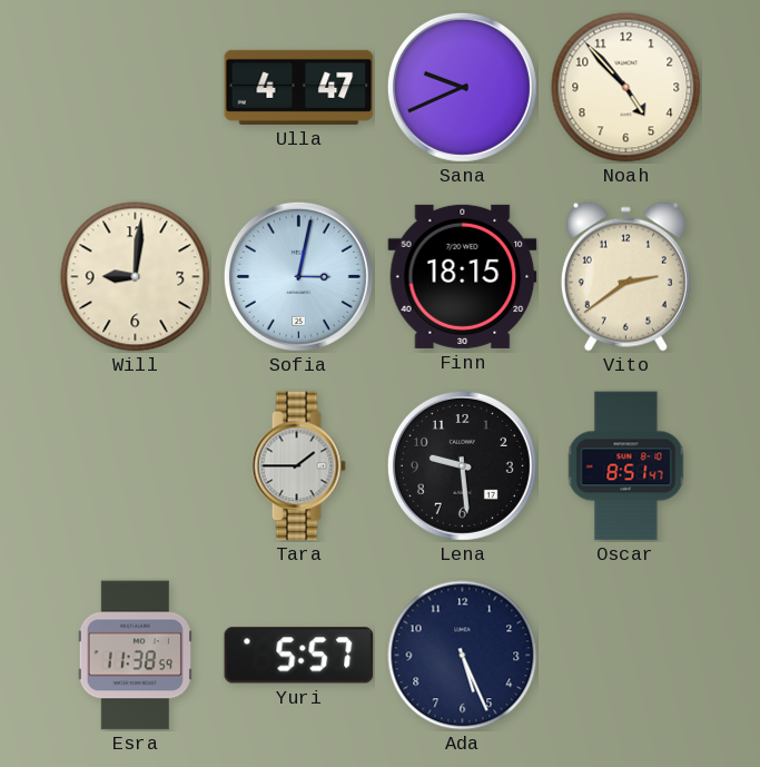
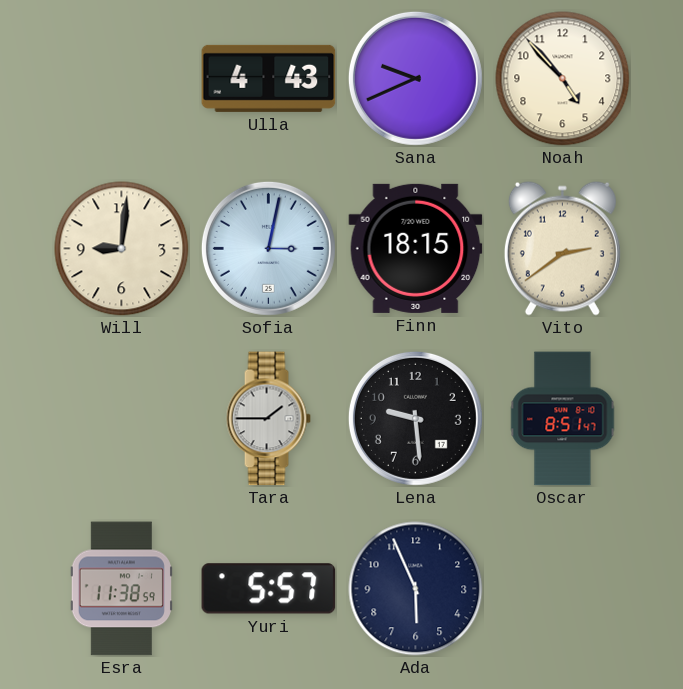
Ulla: 4:47 -> 4:43 (269, 78)
Ada: 5:26 -> 5:56 (416, 589)
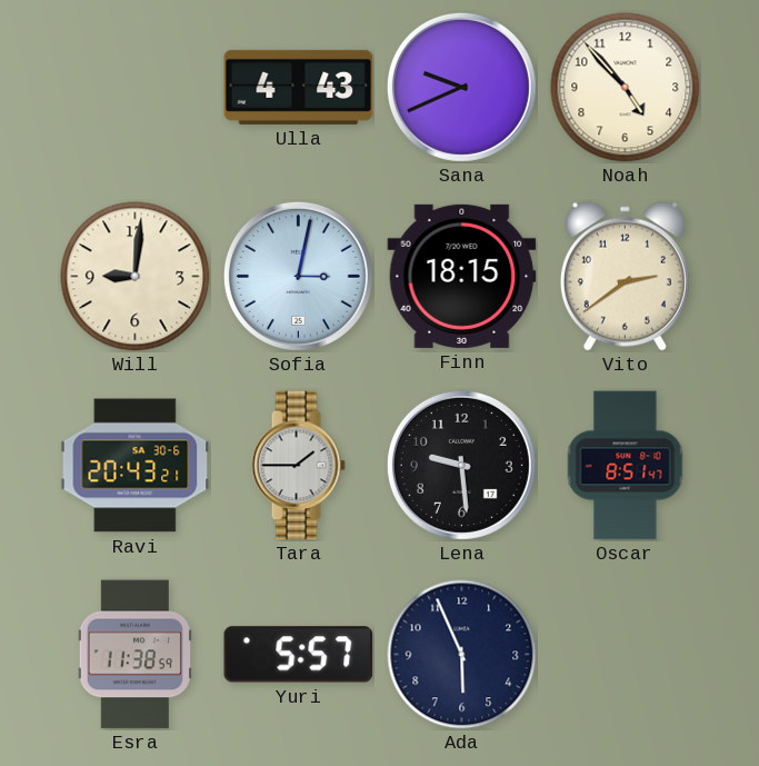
Ravi: none -> 20:43 (136, 466)
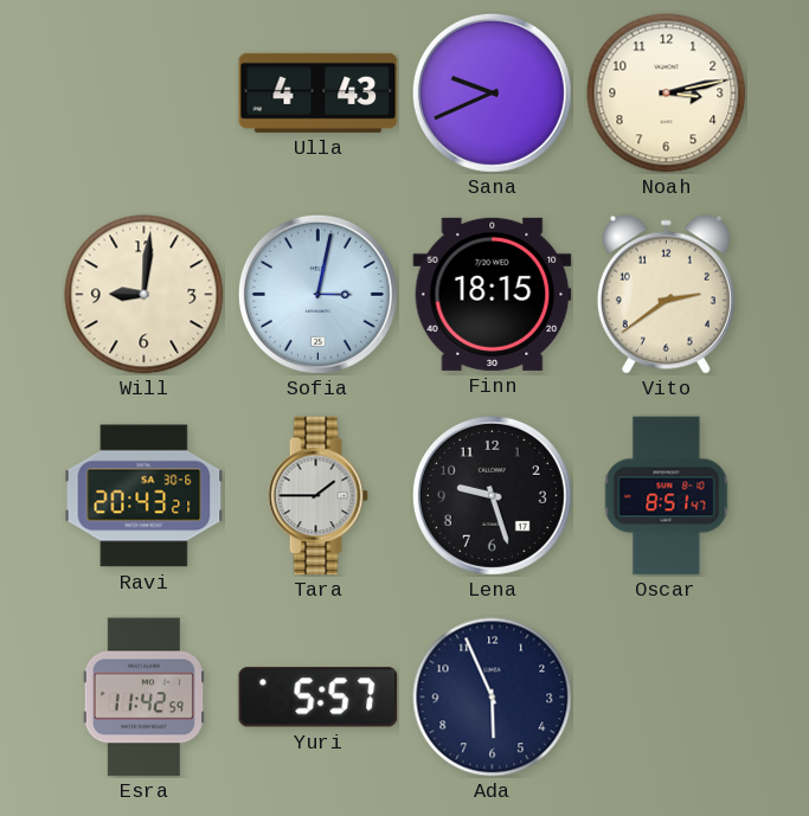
Noah: 4:53 -> 3:13 (667, 94)
Lena: 9:29 -> 9:27 (492, 495)
Esra: 11:38 -> 11:42 (143, 698)
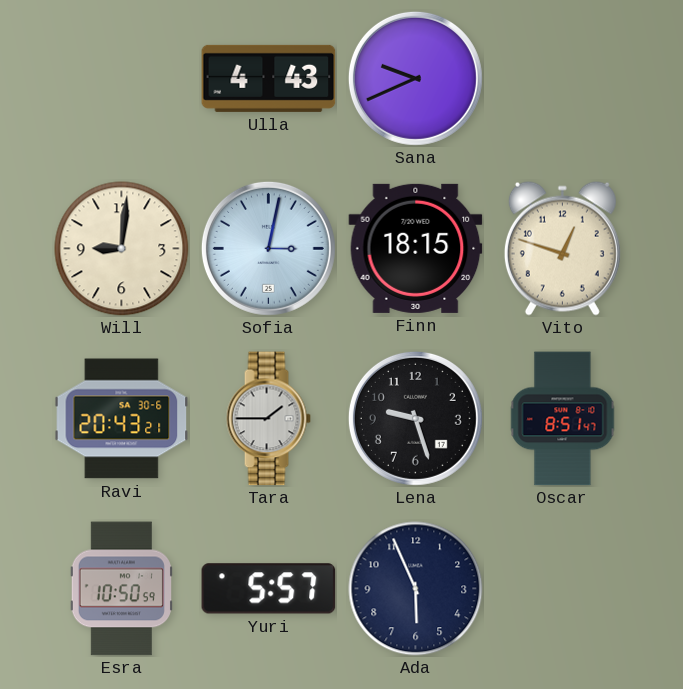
Noah: 3:13 -> none (667, 94)
Vito: 2:39 -> 12:48 (562, 248)
Esra: 11:42 -> 10:50 (121, 589)
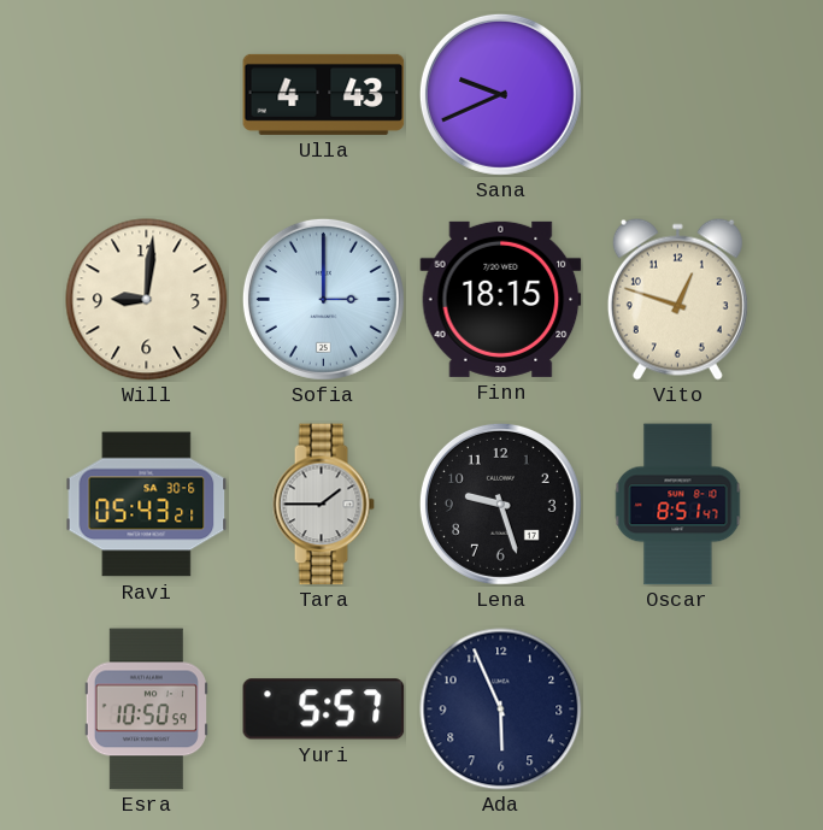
Sofia: 3:02 -> 3:00 (323, 299)
Ravi: 20:43 -> 05:43 (147, 505)
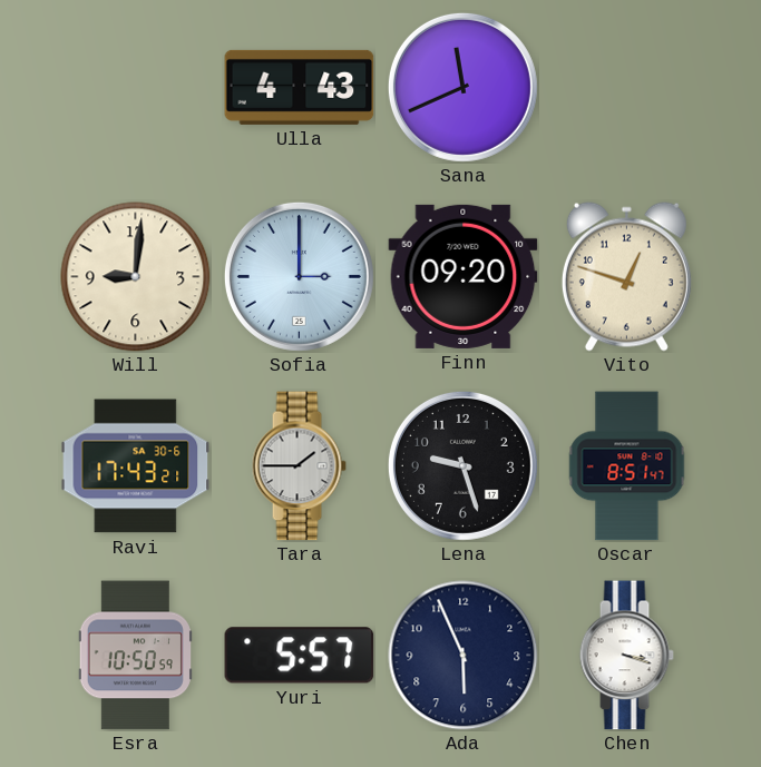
Sana: 9:41 -> 11:41 (462, 87)
Finn: 18:15 -> 09:20 (464, 276)
Ravi: 05:43 -> 17:43 (136, 466)
Chen: none -> 3:18 (626, 656)
